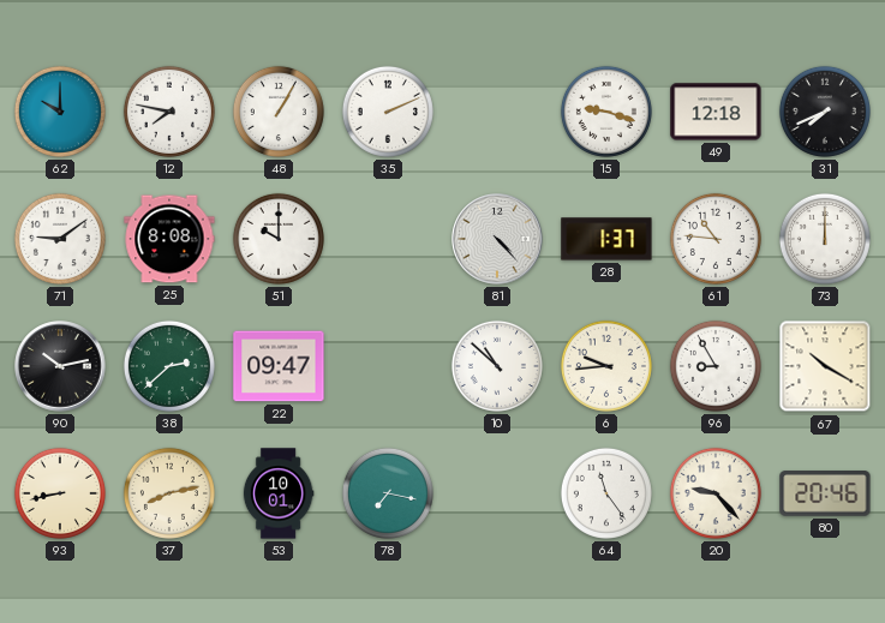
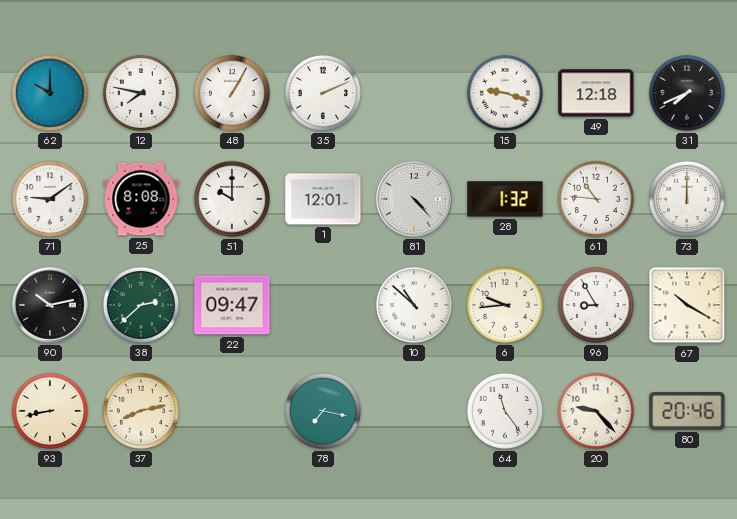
1: none -> 12:01 (323, 199)
28: 1:37 -> 1:32 (505, 199)
53: 10:01 -> none (279, 493)
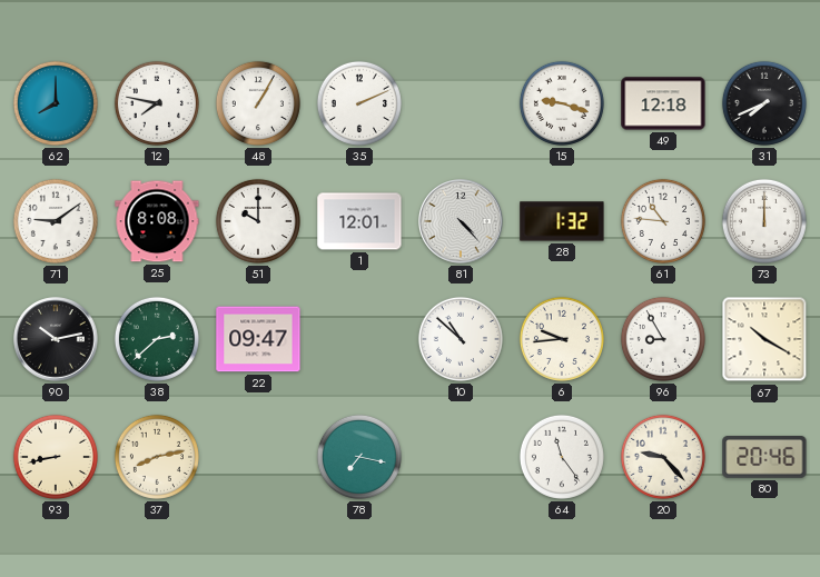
62: 10:00 -> 8:00 (56, 103)
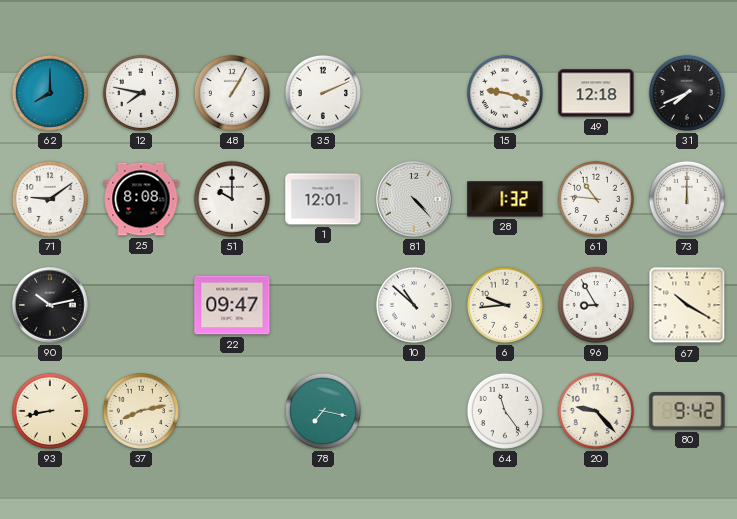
38: 2:38 -> none (157, 339)
80: 20:46 -> 9:42 (687, 412)
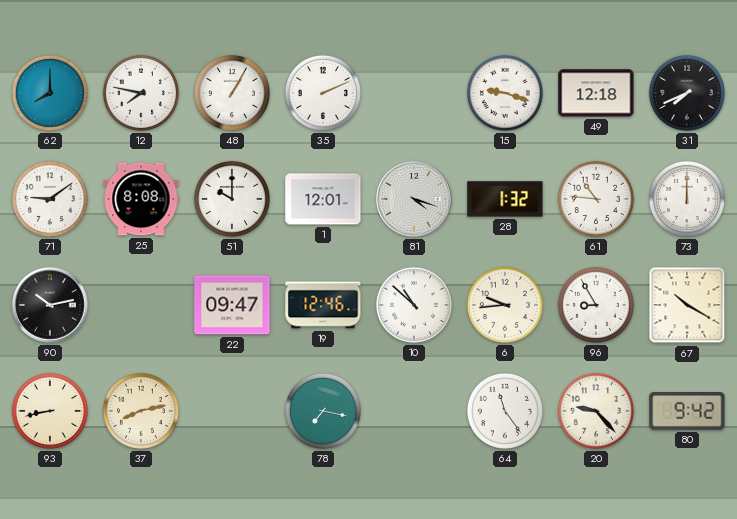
81: 4:23 -> 4:18 (414, 199)
19: none -> 12:46 (323, 305)
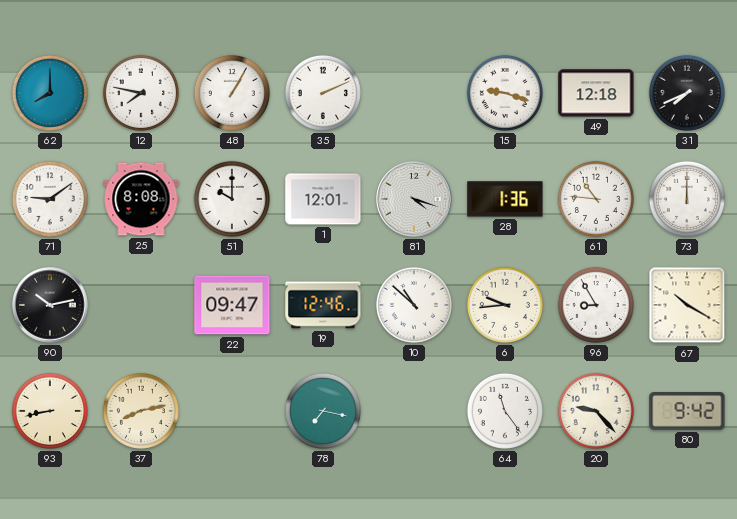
28: 1:32 -> 1:36 (505, 199)
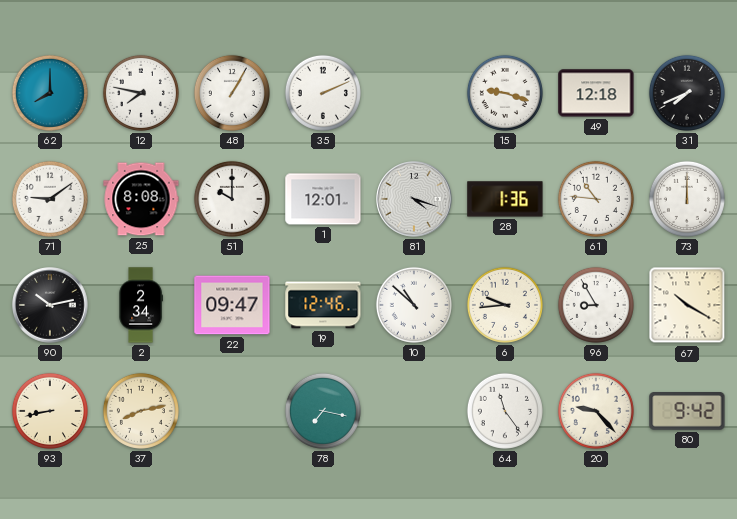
2: none -> 2:34 (141, 305)
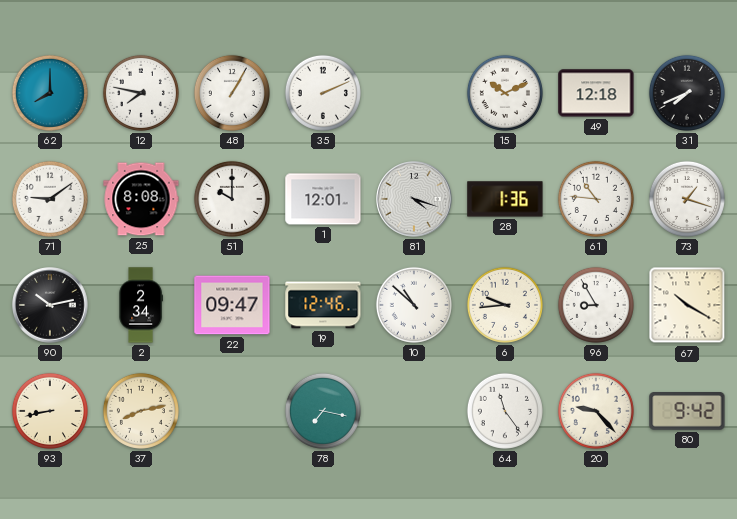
15: 9:18 -> 10:11 (505, 93)
73: 12:00 -> 1:18 (687, 199)
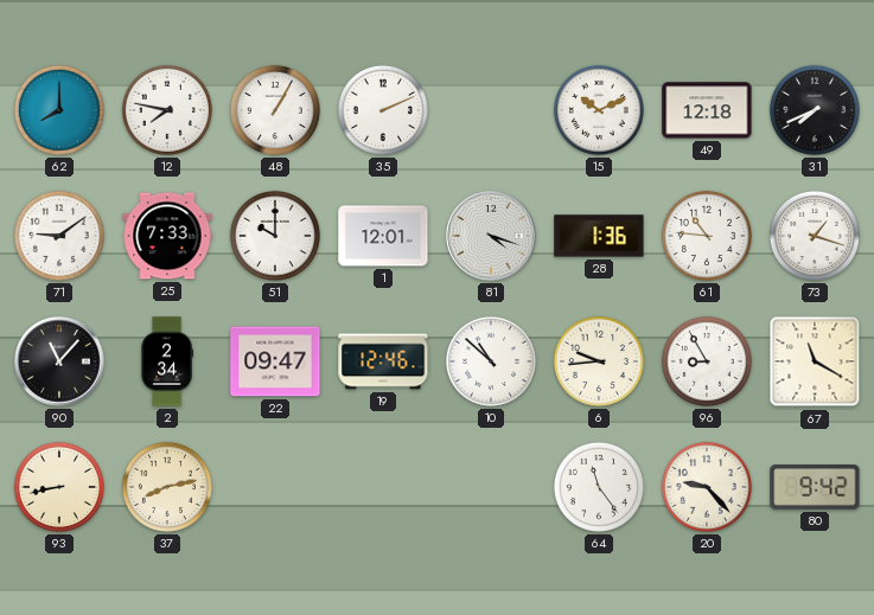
25: 8:08 -> 7:33 (167, 236)
90: 10:13 -> 11:07 (59, 361)
67: 10:20 -> 11:20 (815, 361)
78: 7:17 -> none (323, 411)
